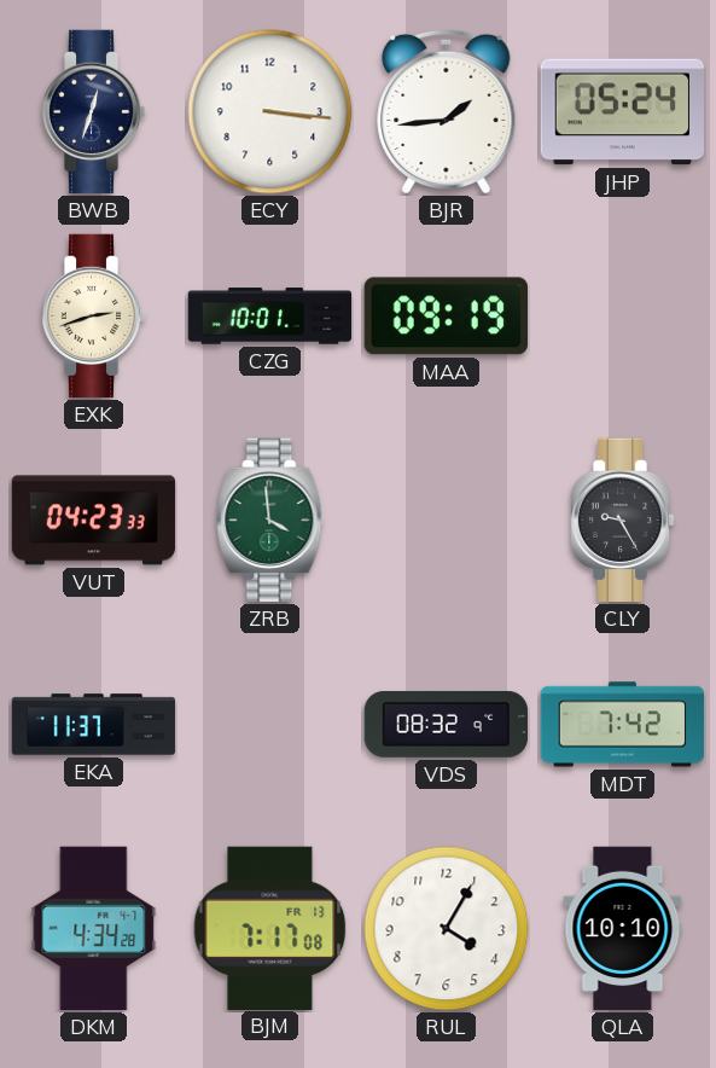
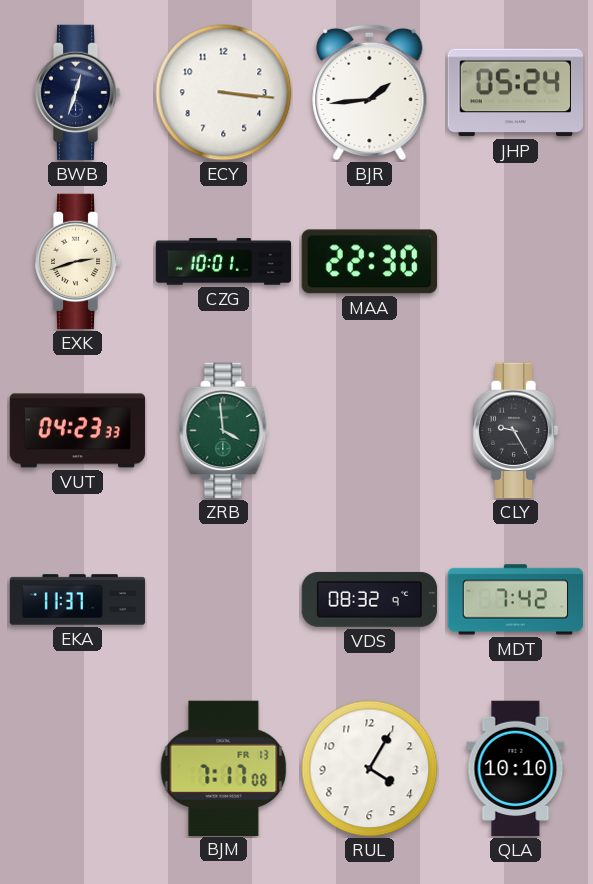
MAA: 09:19 -> 22:30 (369, 262)
DKM: 4:34 -> none (94, 929)
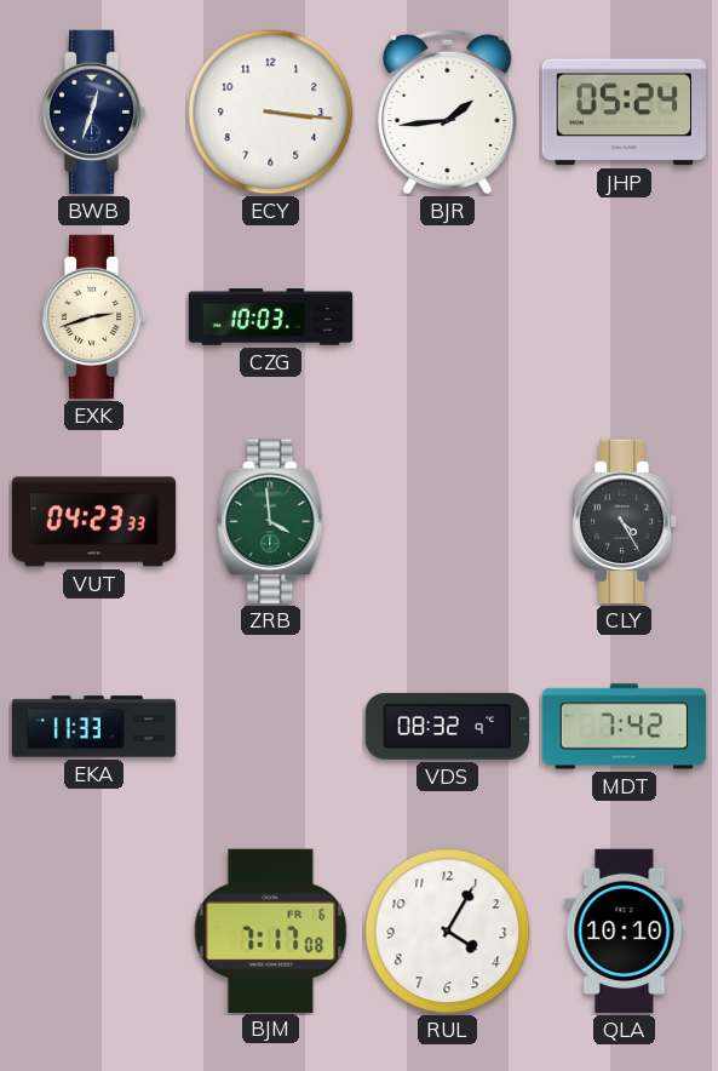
CZG: 10:01 -> 10:03 (271, 317)
MAA: 22:30 -> none (369, 262)
CLY: 9:25 -> 4:25 (624, 522)
EKA: 11:37 -> 11:33 (94, 727)
BJM date: FR 13 -> FR 6 (271, 930)
